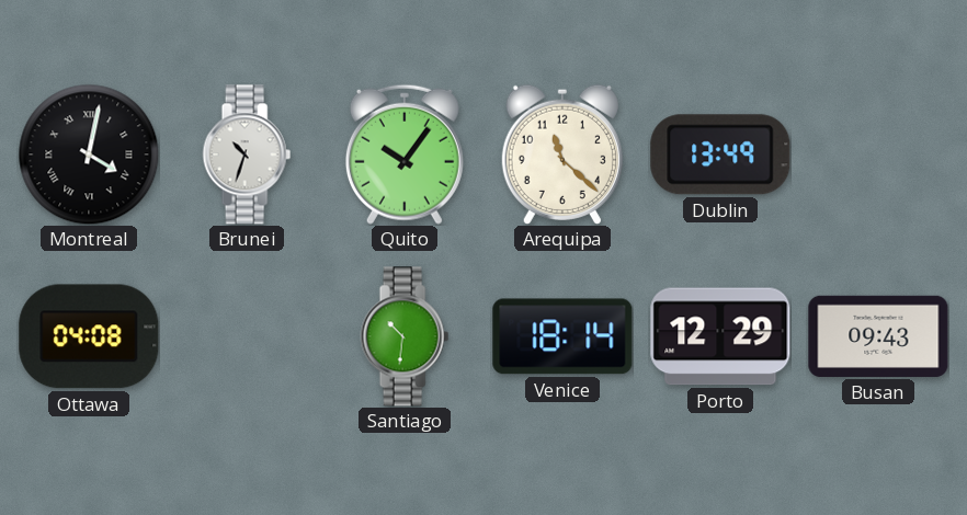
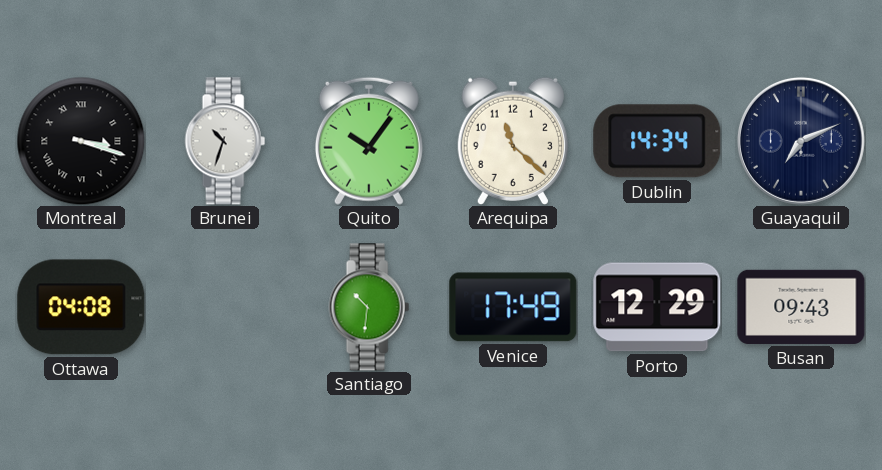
Montreal: 4:02 -> 3:18 (81, 141)
Dublin: 13:49 -> 14:34 (657, 141)
Guayaquil: none -> 7:11 (801, 141)
Venice: 18:14 -> 17:49 (513, 307)
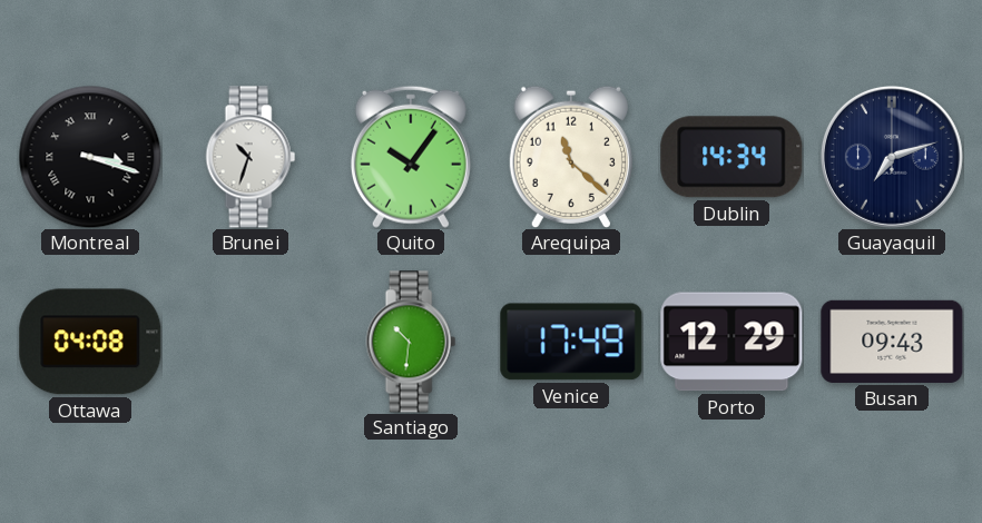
Guayaquil: 7:11 -> 7:12 (892, 157)
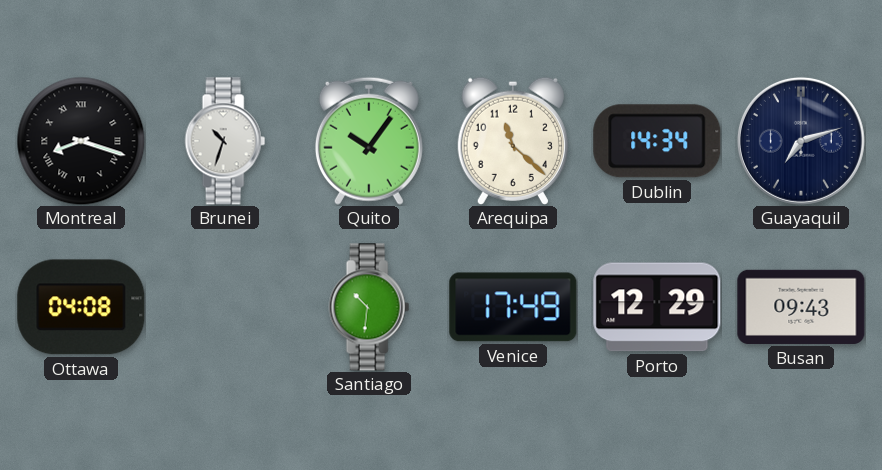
Montreal: 3:18 -> 8:18 (81, 141)
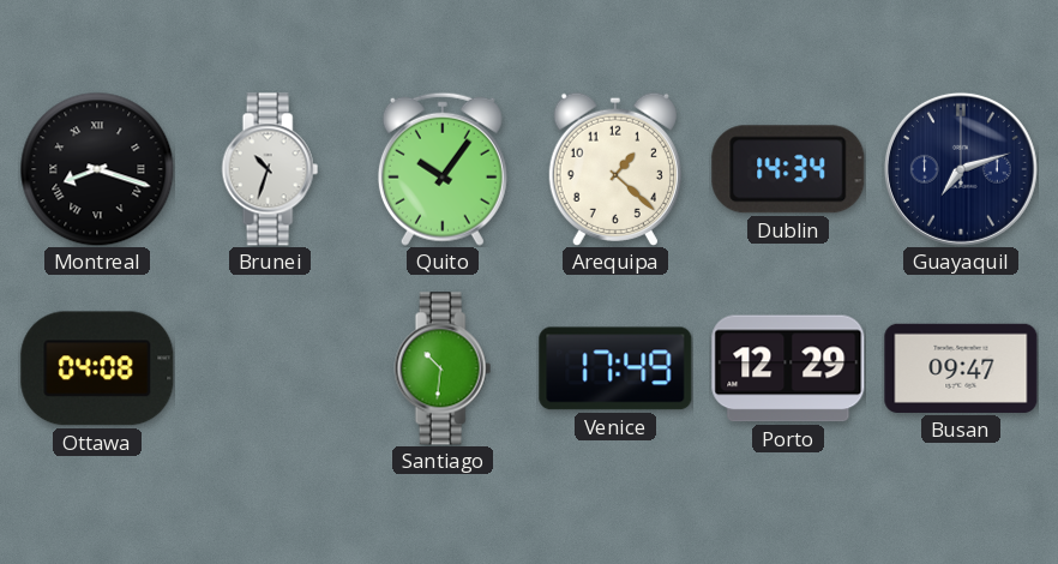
Arequipa: 11:22 -> 1:22 (615, 169)
Busan: 09:43 -> 09:47 (961, 368)
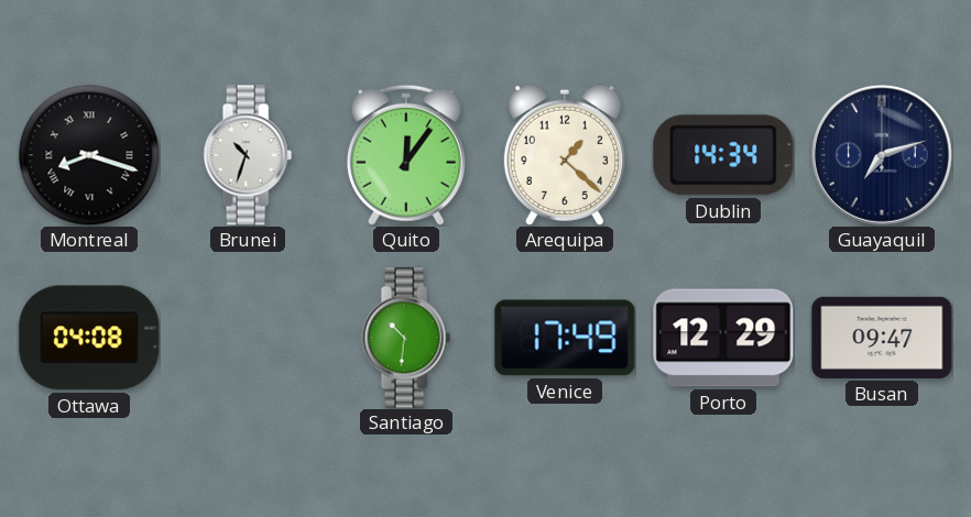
Quito: 10:06 -> 12:06 (406, 155)
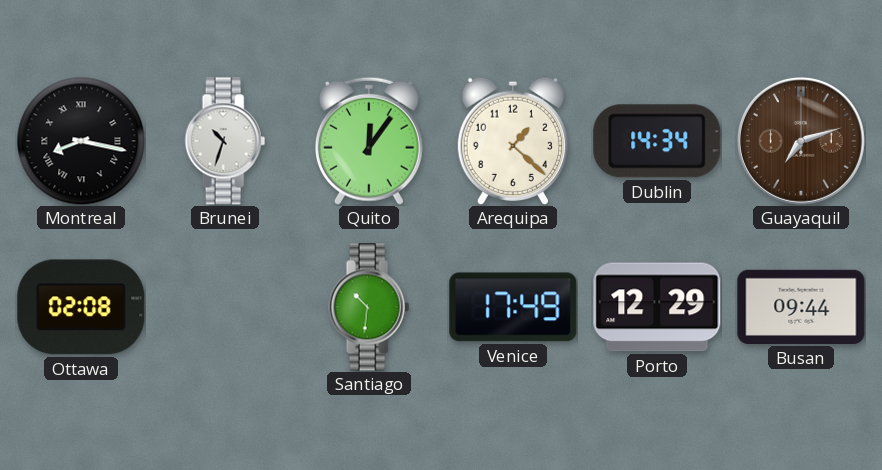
Montreal: 8:18 -> 8:17 (81, 141)
Guayaquil dial: navy -> brown (801, 141)
Ottawa: 04:08 -> 02:08 (81, 307)
Busan: 09:47 -> 09:44 (801, 307)
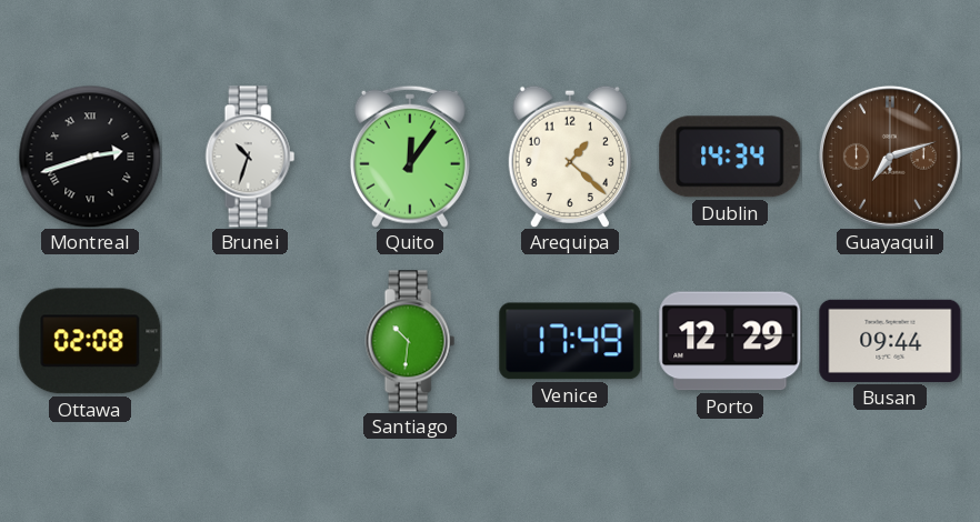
Montreal: 8:17 -> 2:42 (90, 157)
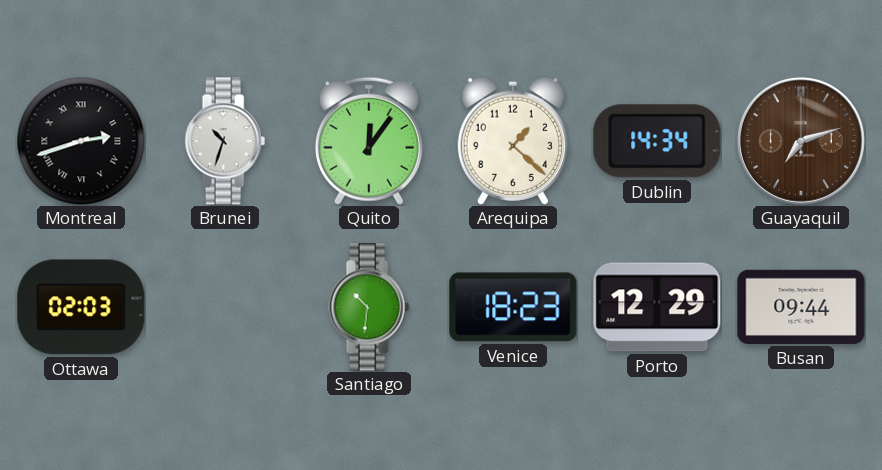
Ottawa: 02:08 -> 02:03 (81, 307)
Venice: 17:49 -> 18:23 (513, 307)
